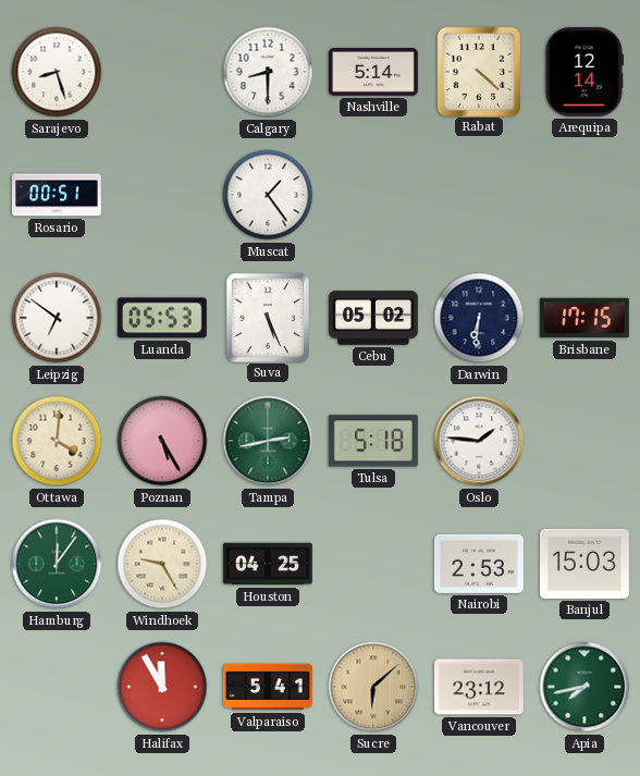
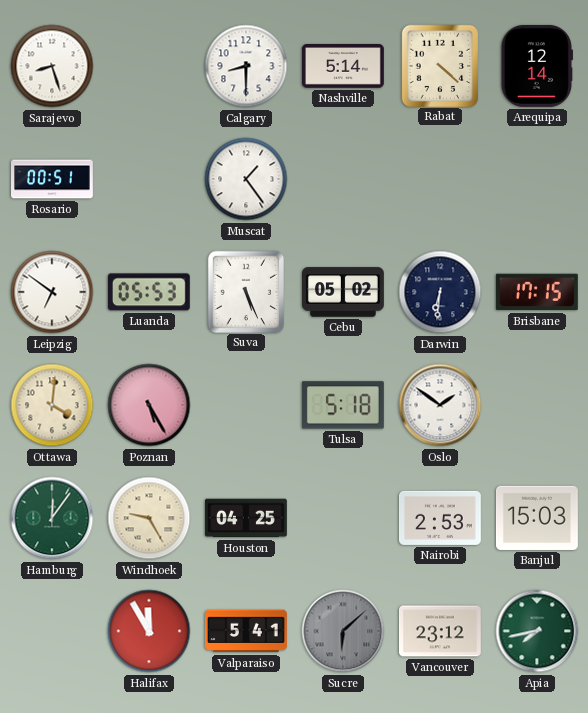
Tampa: 2:43 -> none (268, 441)
Oslo: 1:46 -> 1:51 (440, 405)
Sucre dial: champagne -> grey (343, 631)
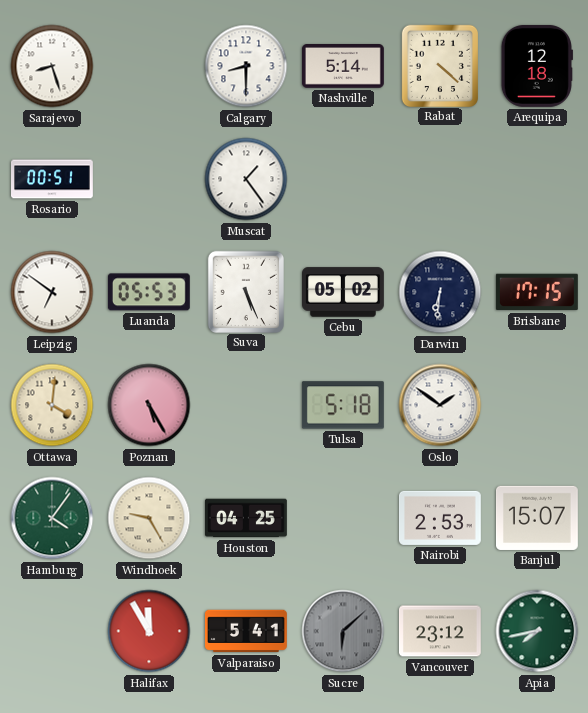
Arequipa: 12:14 -> 12:18 (537, 66)
Hamburg: 12:06 -> 4:06 (52, 518)
Banjul: 15:03 -> 15:07 (537, 518)
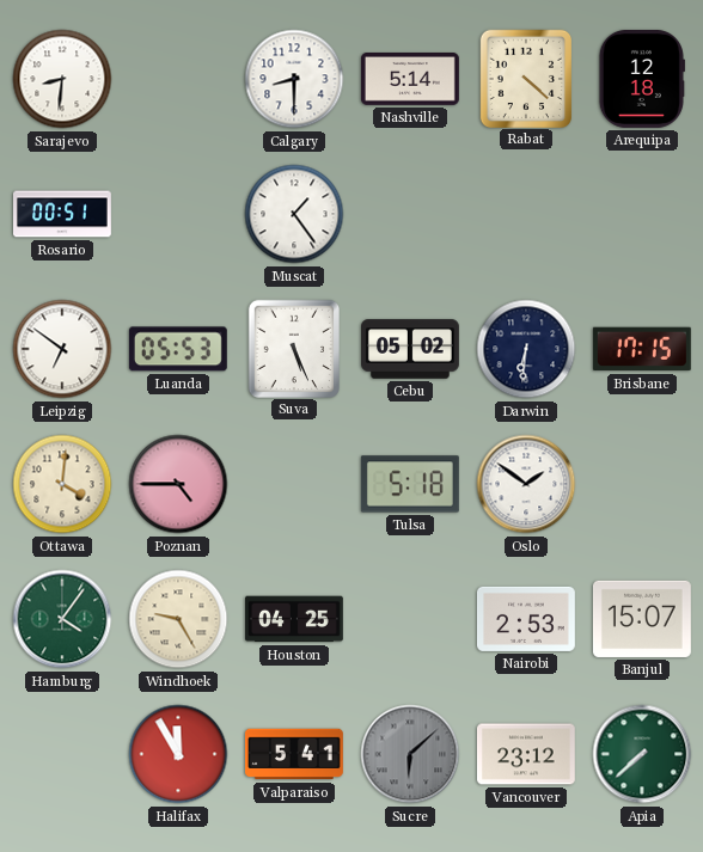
Sarajevo: 8:27 -> 8:31 (62, 79)
Poznan: 5:25 -> 4:45 (178, 484)
Apia: 7:43 -> 7:38 (642, 754)
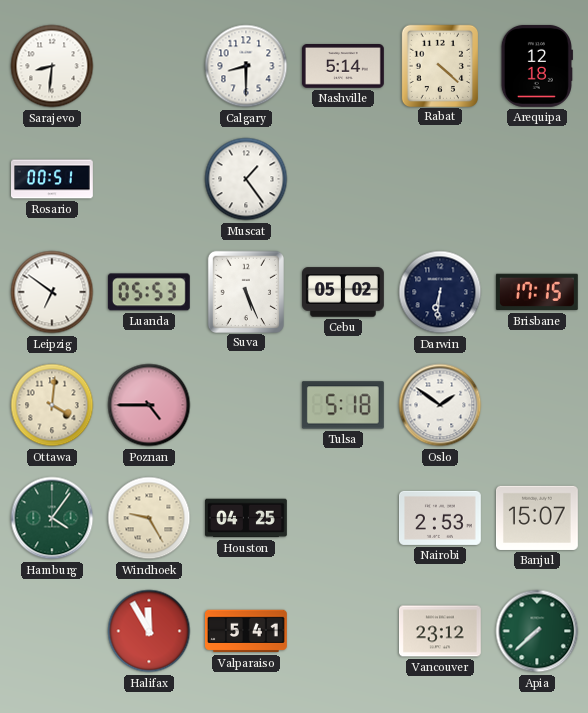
Sucre: 6:08 -> none (410, 754)
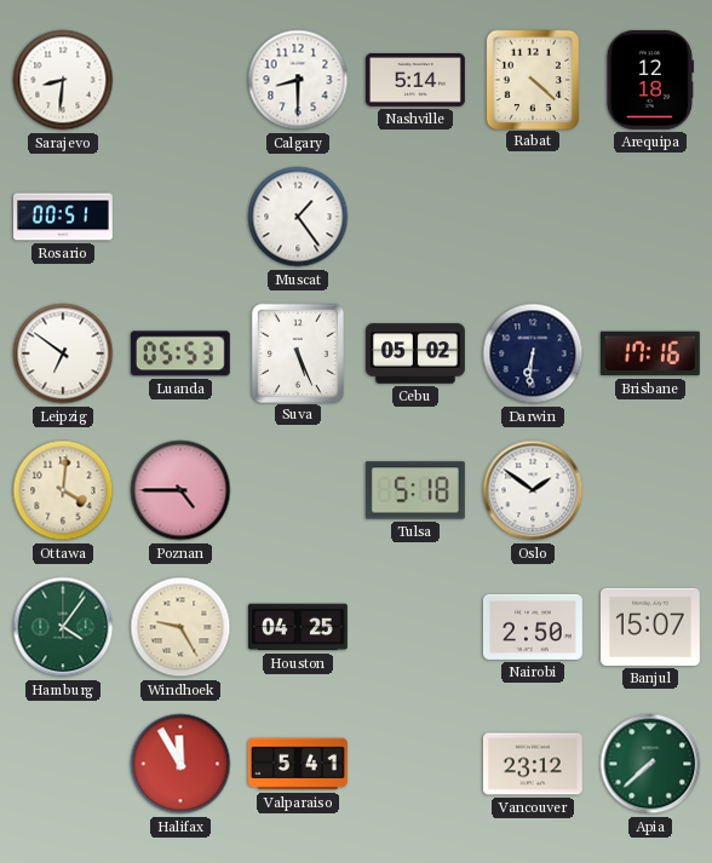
Brisbane: 17:15 -> 17:16 (650, 353)
Nairobi: 2:53 -> 2:50 (533, 627)
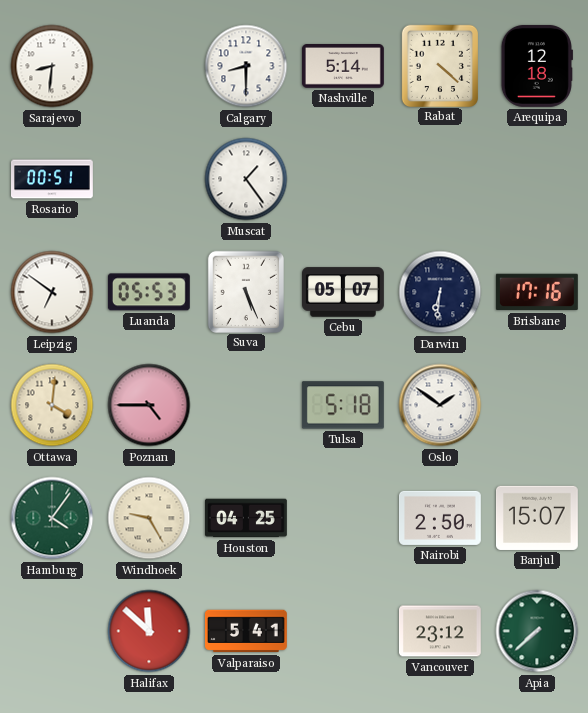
Cebu: 05:02 -> 05:07 (344, 292)
Halifax: 11:55 -> 11:52 (149, 631)
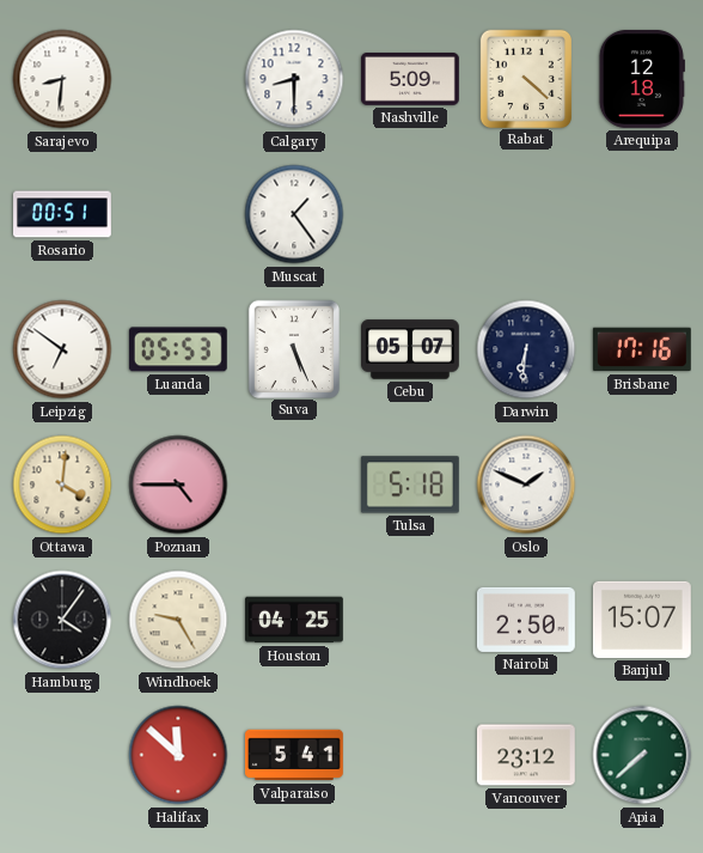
Nashville: 5:14 -> 5:09 (410, 80)
Oslo: 1:51 -> 1:49 (526, 485)
Hamburg dial: green -> black (62, 620)
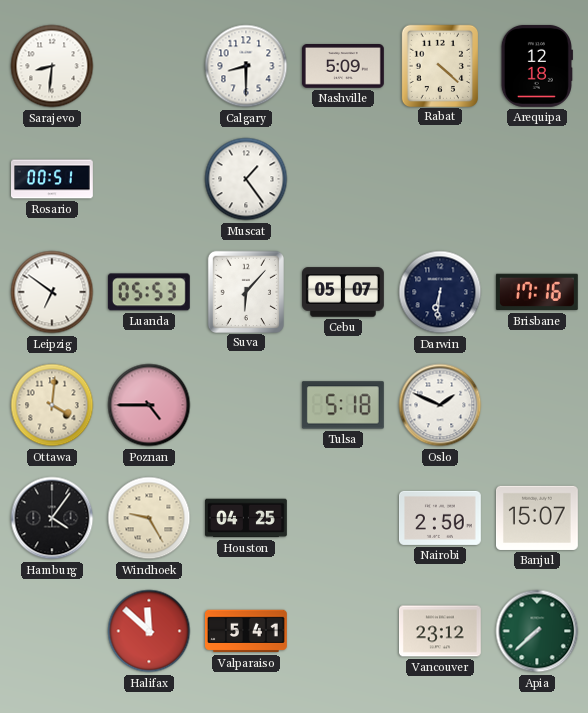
Suva: 5:26 -> 6:07 (245, 291)
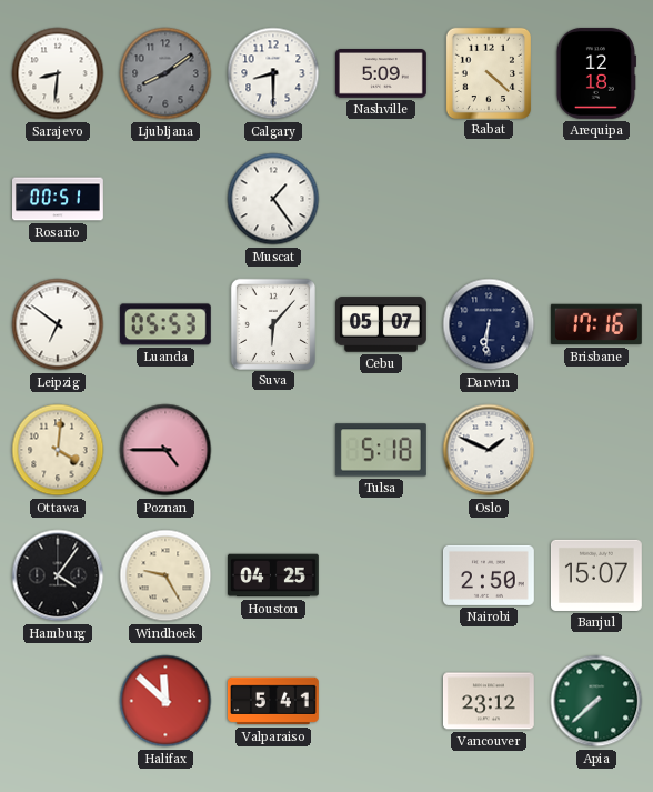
Ljubljana: none -> 8:09 (165, 73)
